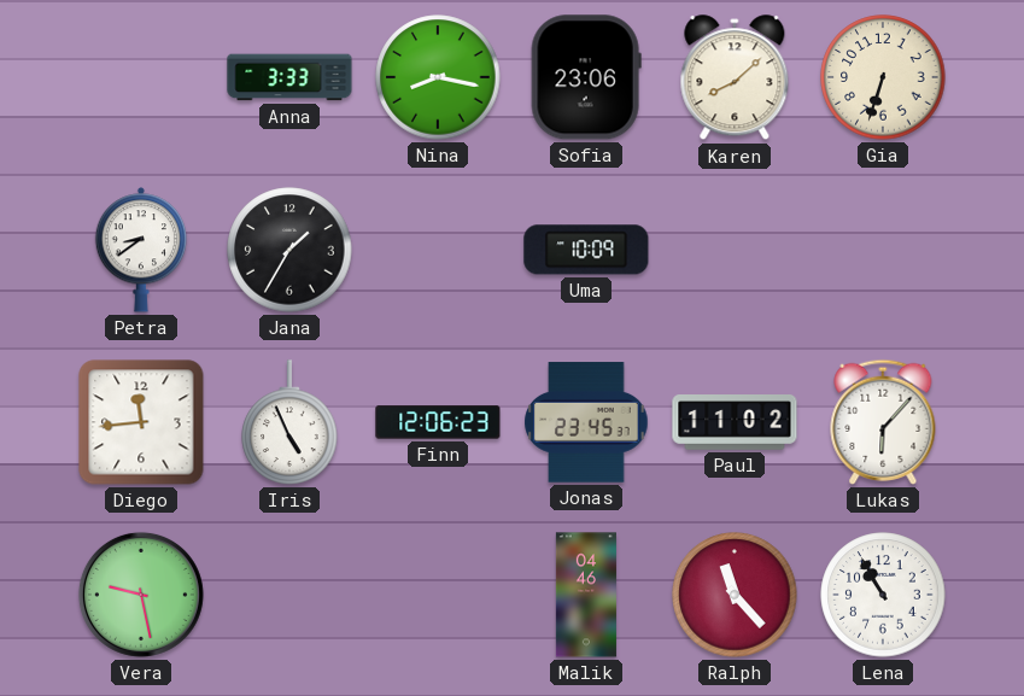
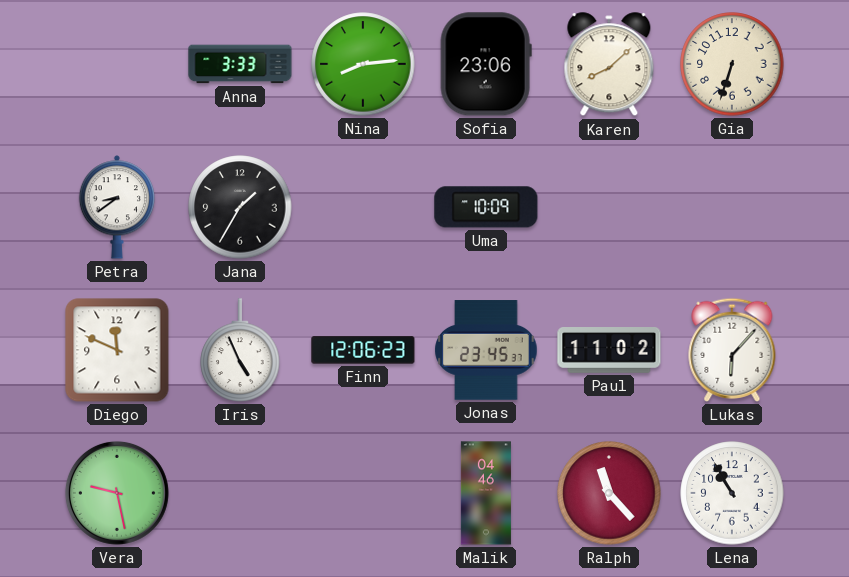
Nina: 8:17 -> 8:14 (363, 64)
Diego: 11:44 -> 11:49 (117, 350)
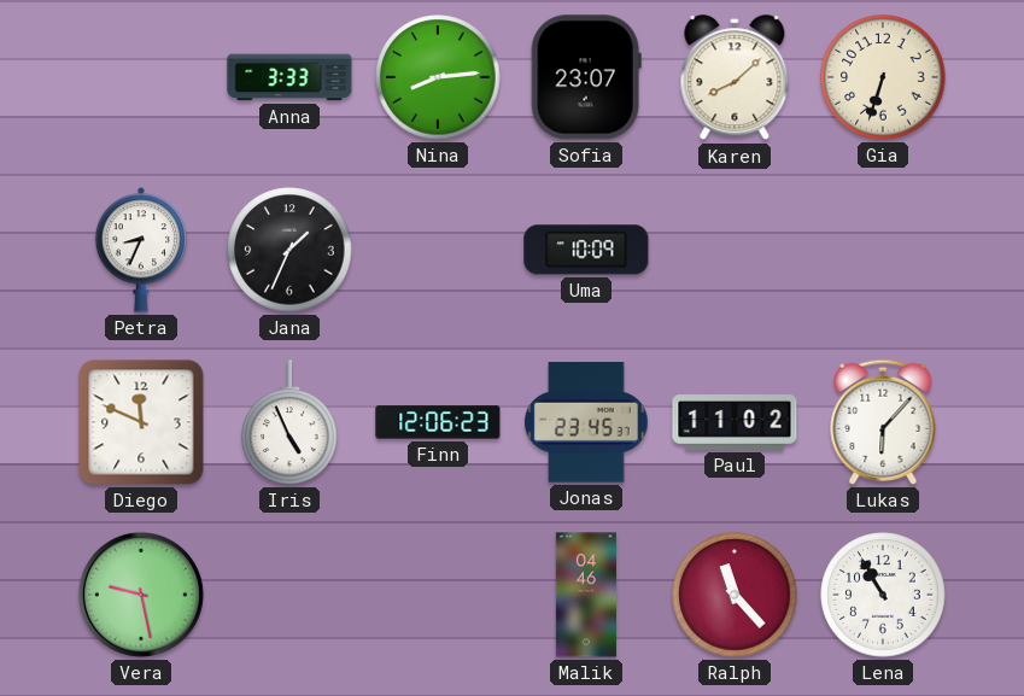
Sofia: 23:06 -> 23:07 (586, 77)
Petra: 8:39 -> 8:34 (141, 250)
Jana: 1:35 -> 1:34 (289, 250)
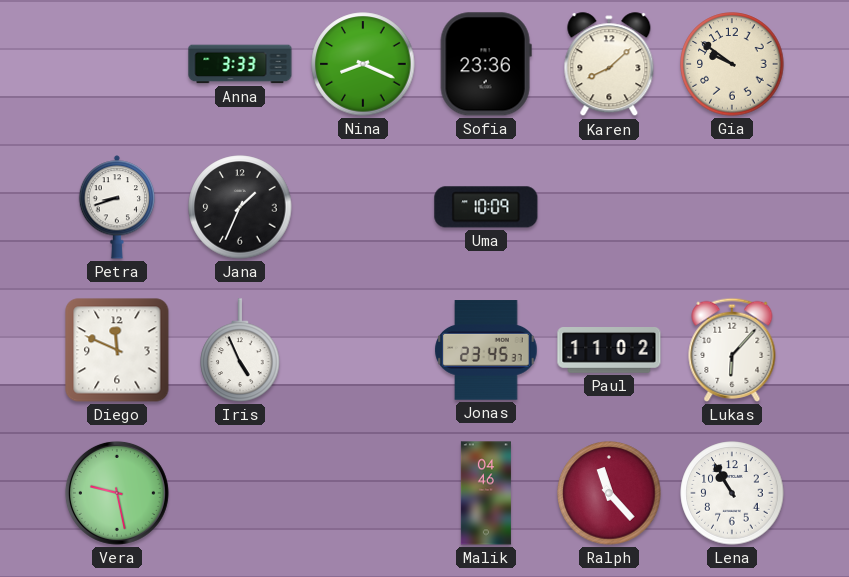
Nina: 8:14 -> 8:19 (363, 64)
Sofia: 23:07 -> 23:36 (486, 64)
Gia: 6:33 -> 9:51 (732, 64)
Petra: 8:34 -> 8:42 (117, 207)
Finn: 12:06 -> none (438, 422)
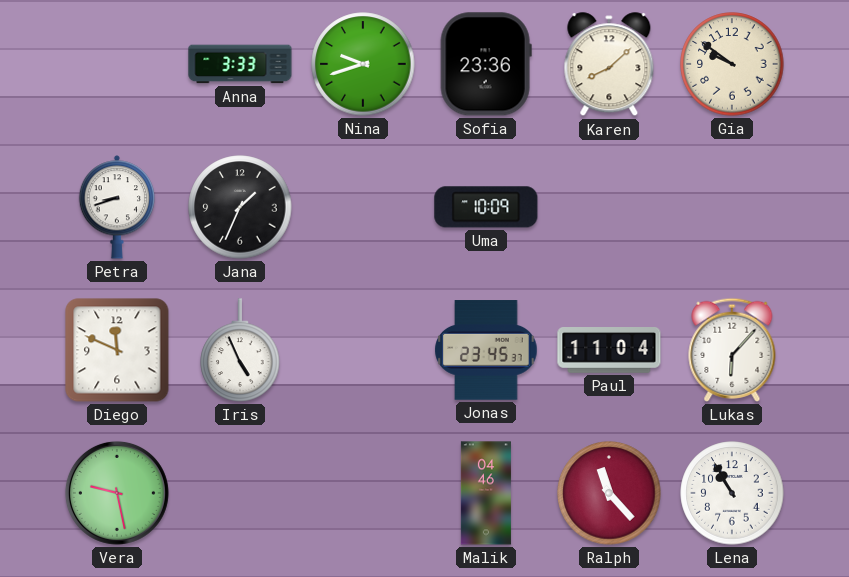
Nina: 8:19 -> 9:42 (363, 64)
Paul: 11:02 -> 11:04 (609, 350)
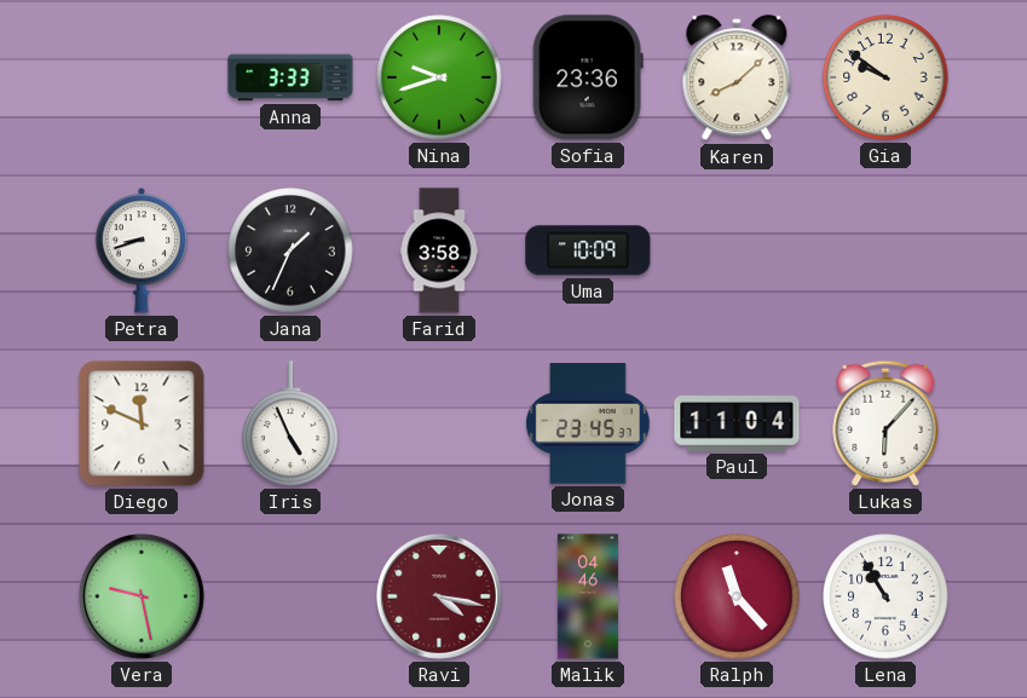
Farid: none -> 3:58 (439, 250)
Ravi: none -> 4:17 (439, 596)
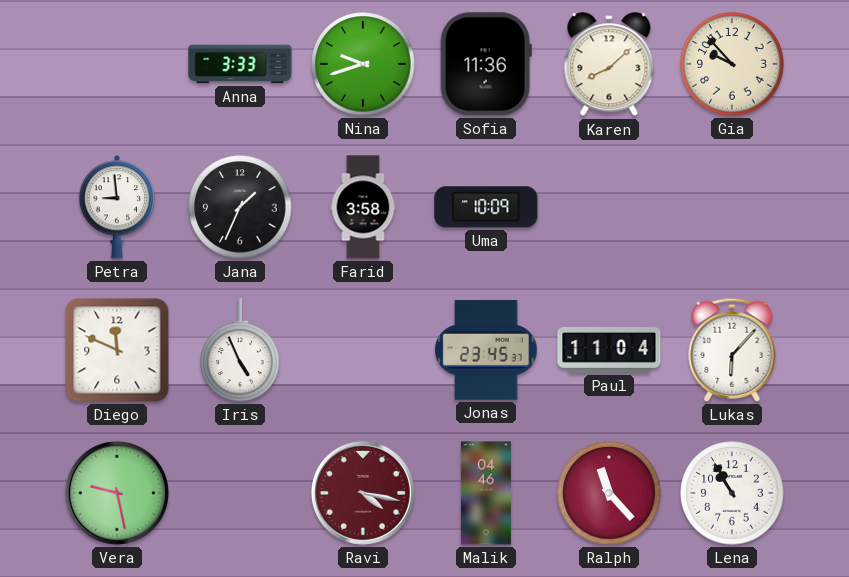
Sofia: 23:36 -> 11:36 (486, 64)
Gia: 9:51 -> 9:53 (732, 64)
Petra: 8:42 -> 8:59 (117, 207)
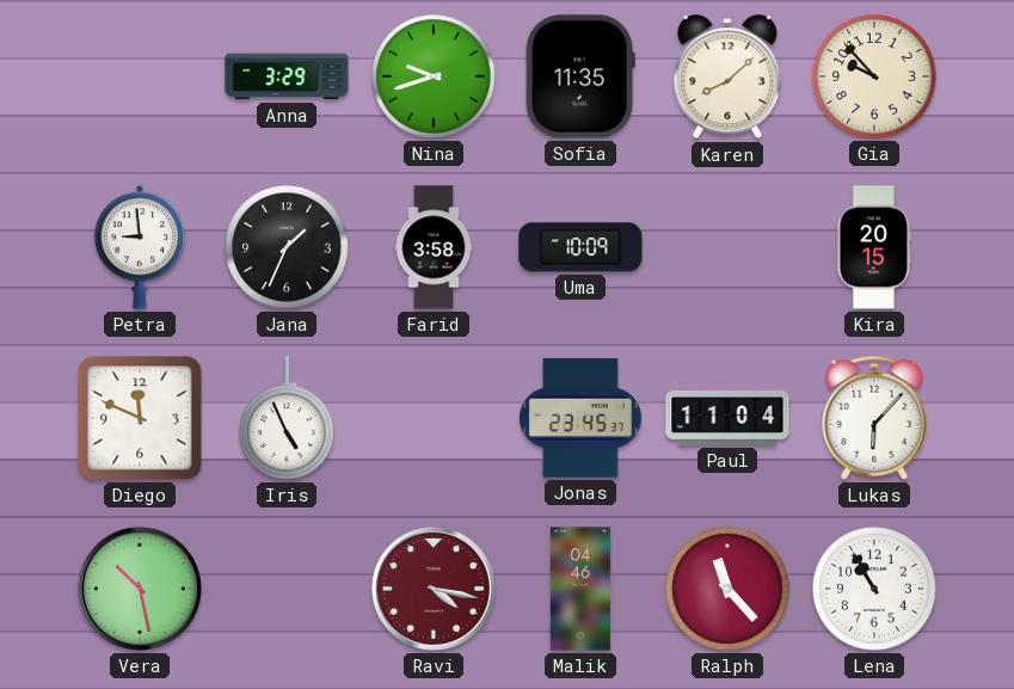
Anna: 3:33 -> 3:29 (287, 76)
Sofia: 11:36 -> 11:35 (580, 76)
Kira: none -> 20:15 (874, 247)
Vera: 9:28 -> 10:28 (140, 589)
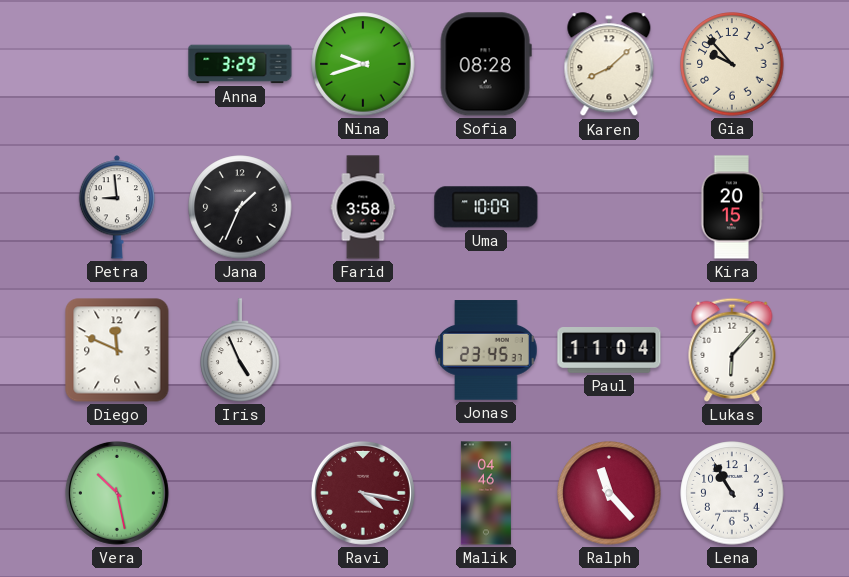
Sofia: 11:35 -> 08:28 (486, 64)
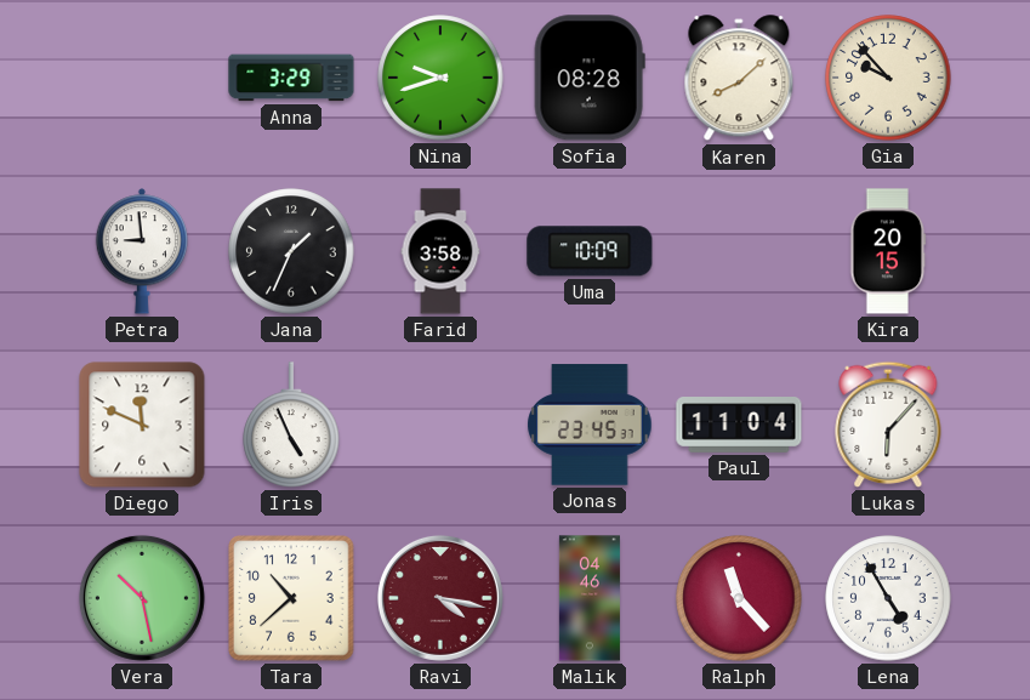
Tara: none -> 10:38 (291, 598)
Lena: 10:55 -> 4:55 (888, 598)
